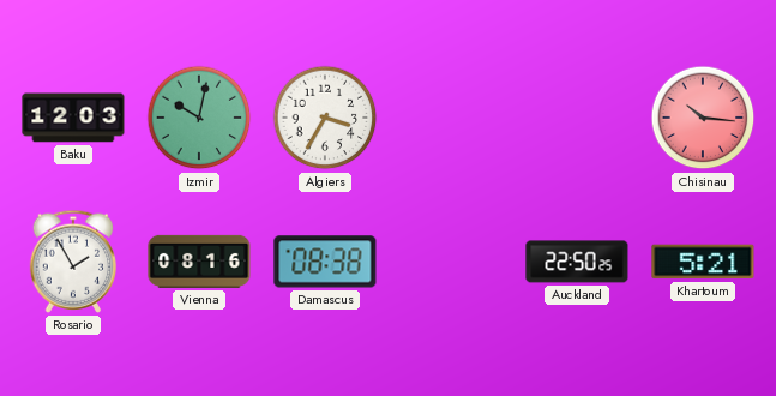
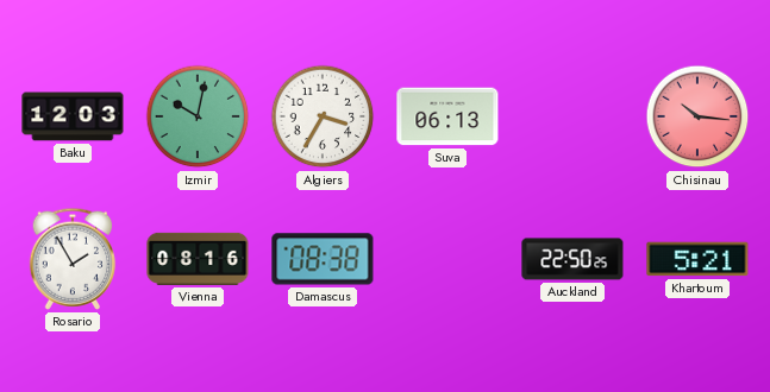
Suva: none -> 06:13 (447, 116)
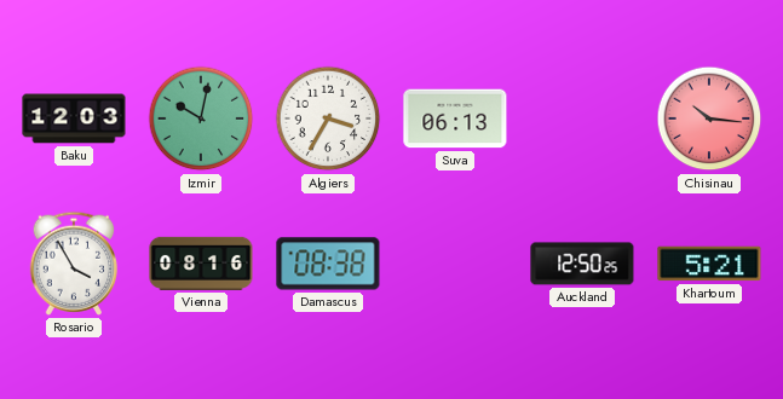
Rosario: 1:55 -> 3:55 (74, 264)
Auckland: 22:50 -> 12:50 (582, 264)
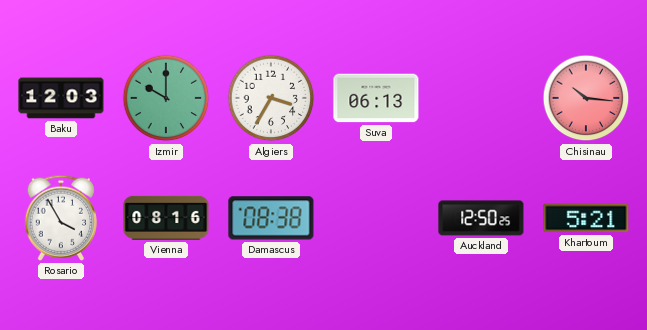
Izmir: 10:02 -> 10:00 (166, 98)
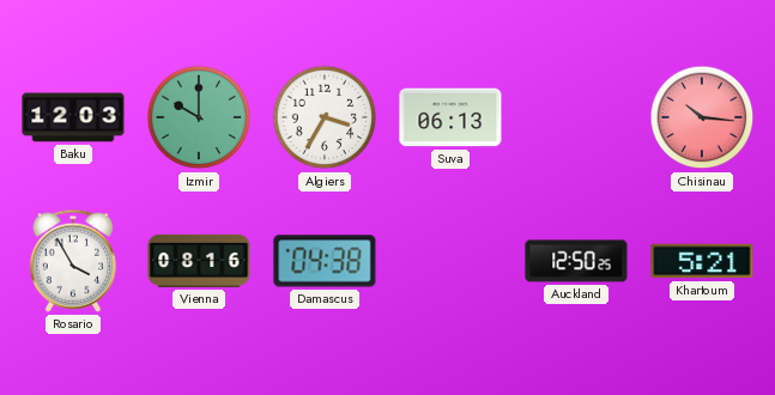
Damascus: 08:38 -> 04:38 (325, 261)
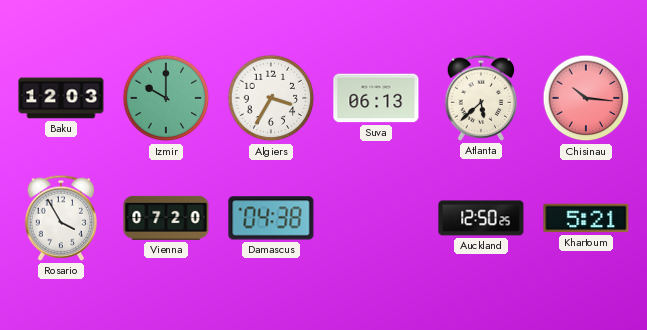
Atlanta: none -> 5:38 (481, 98)
Vienna: 08:16 -> 07:20 (166, 218)
